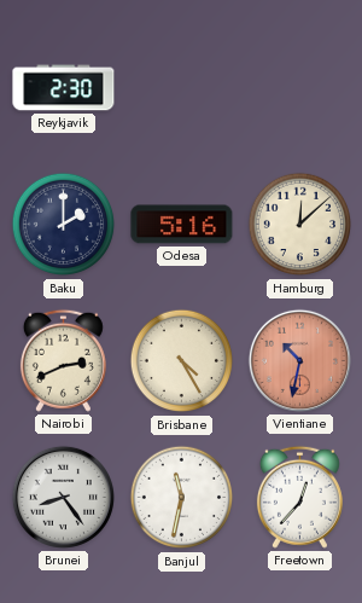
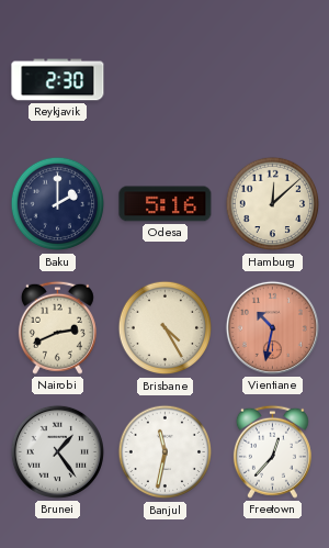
Brunei: 8:24 -> 1:24 (57, 451)
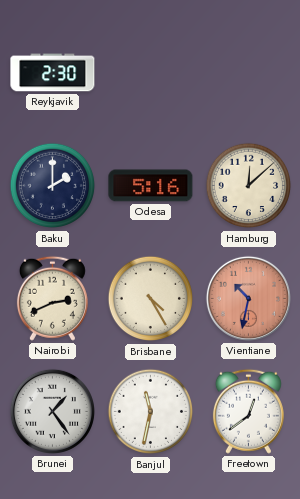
Freetown: 12:37 -> 12:39 (248, 411)
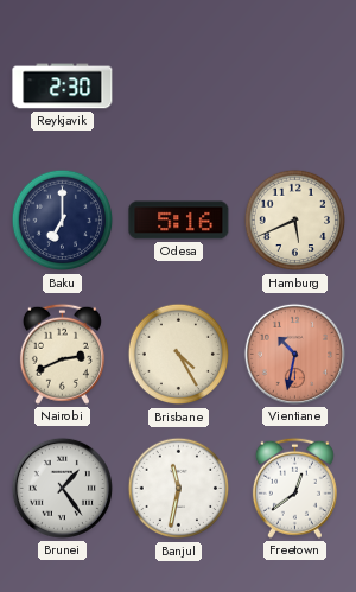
Baku: 2:00 -> 7:00 (63, 221)
Hamburg: 12:08 -> 5:41 (295, 221)
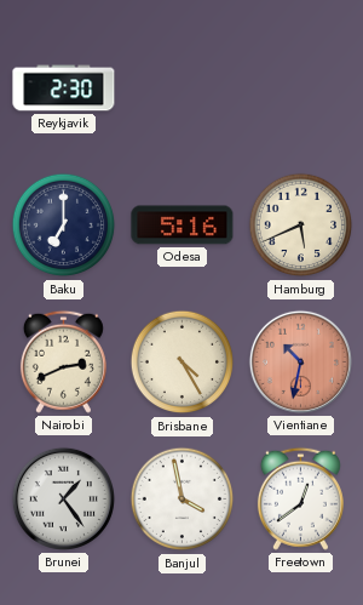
Banjul: 11:32 -> 3:58 (183, 500)
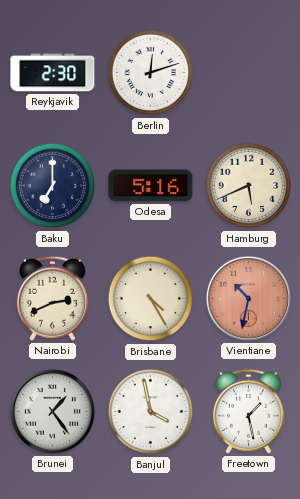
Berlin: none -> 12:12 (151, 73)
Freetown: 12:39 -> 1:28 (248, 411)
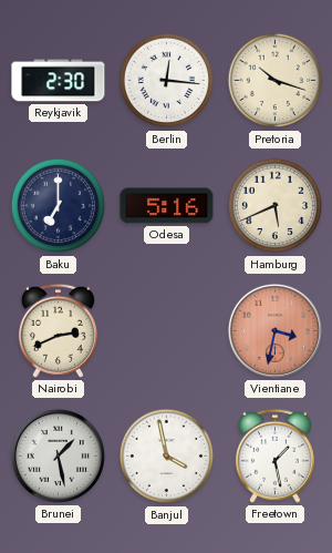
Berlin: 12:12 -> 12:16 (167, 81)
Pretoria: none -> 10:18 (276, 81)
Brisbane: 4:25 -> none (151, 299)
Vientiane: 10:32 -> 3:32 (274, 330)
Brunei: 1:24 -> 1:28 (58, 455)
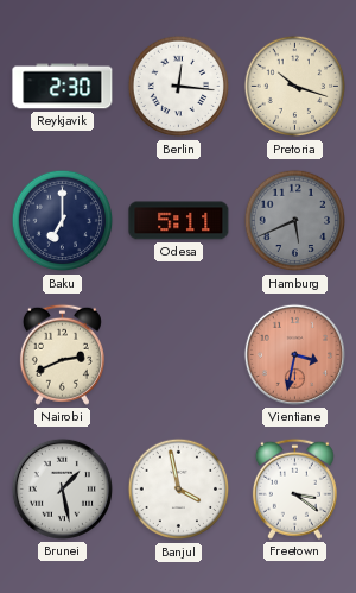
Odesa: 5:16 -> 5:11 (179, 221)
Hamburg dial: cream -> grey (295, 221)
Freetown: 1:28 -> 3:21 (294, 488)
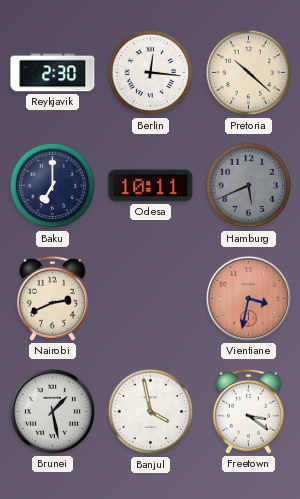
Pretoria: 10:18 -> 10:22 (249, 73)
Odesa: 5:11 -> 10:11 (151, 186)
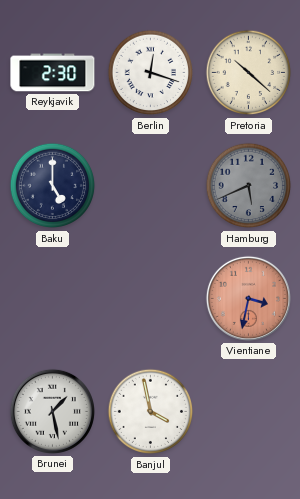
Berlin: 12:16 -> 12:18 (151, 73)
Baku: 7:00 -> 5:00 (53, 186)
Odesa: 10:11 -> none (151, 186)
Nairobi: 2:41 -> none (52, 298)
Freetown: 3:21 -> none (248, 411)
